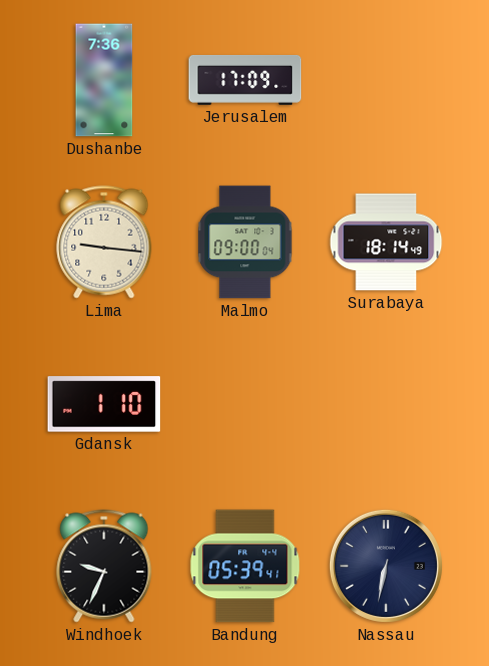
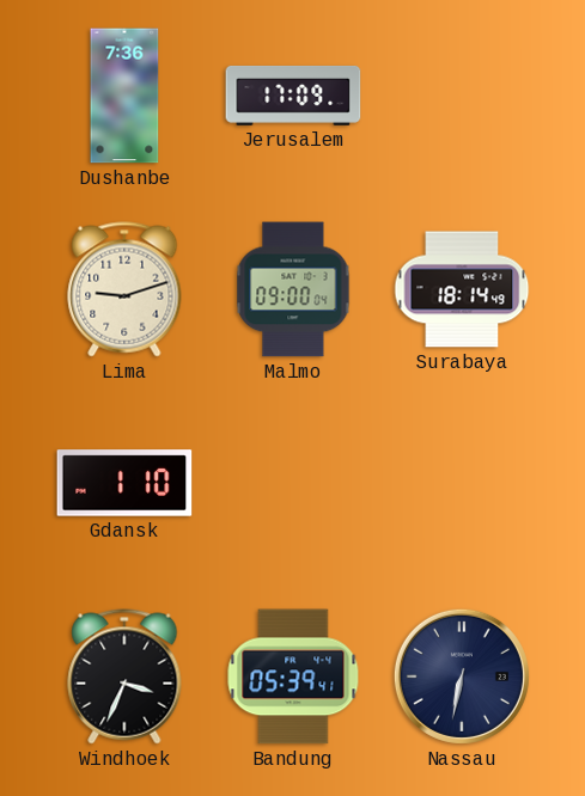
Lima: 9:16 -> 9:12 (124, 289)
Windhoek: 9:34 -> 3:34 (124, 676)
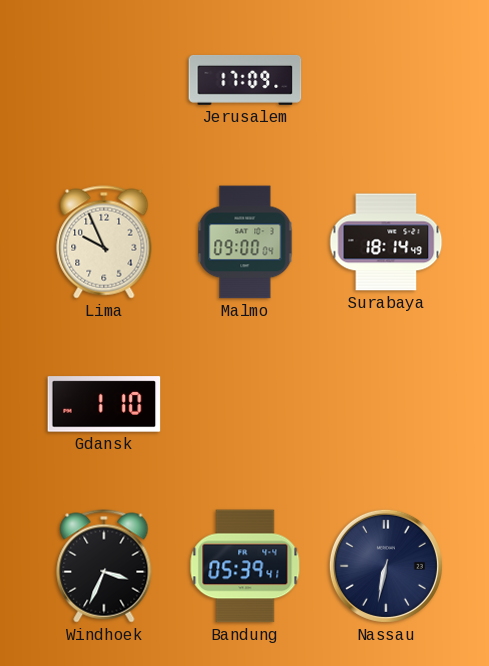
Dushanbe: 7:36 -> none (124, 96)
Lima: 9:12 -> 9:56 (104, 242)
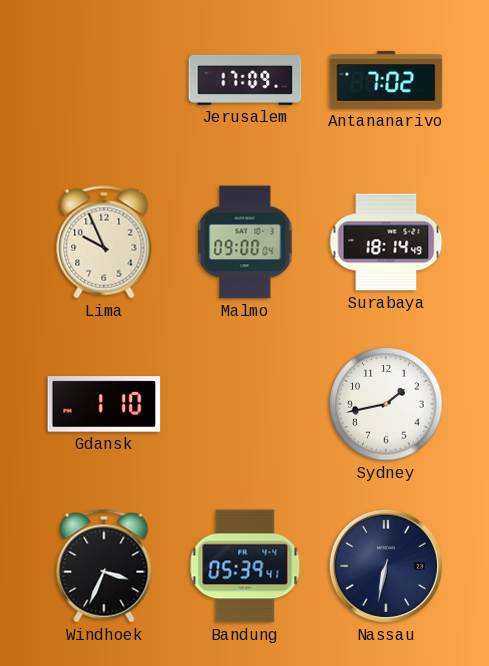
Antananarivo: none -> 7:02 (386, 80)
Sydney: none -> 1:43 (386, 404)
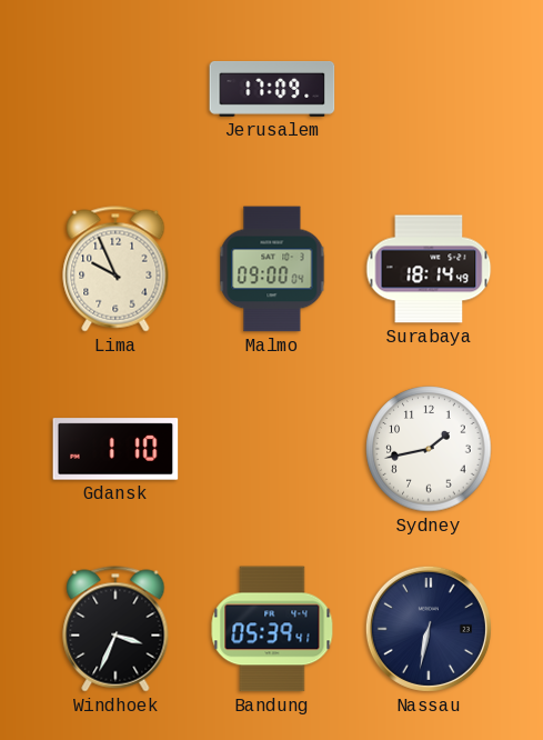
Antananarivo: 7:02 -> none (386, 80)
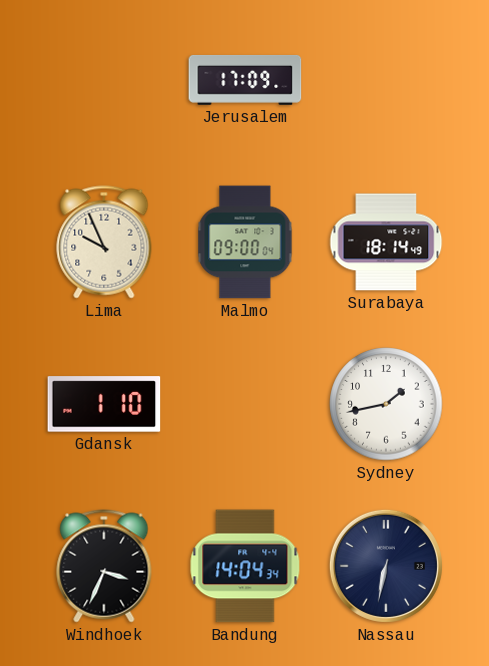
Bandung: 05:39 -> 14:04 (245, 566)
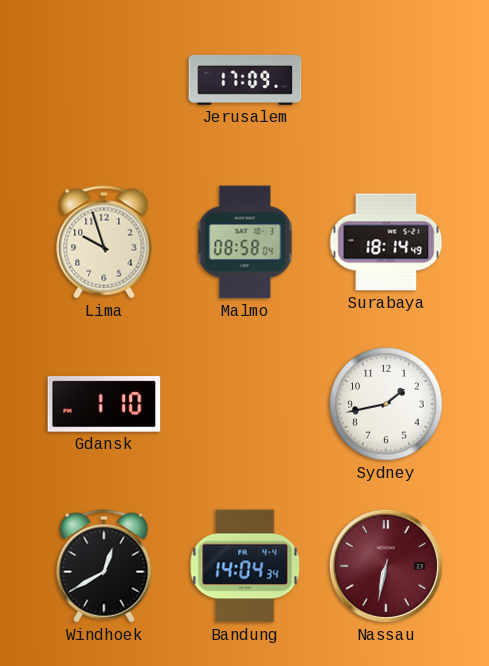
Lima: 9:56 -> 9:57 (104, 242)
Malmo: 09:00 -> 08:58 (245, 242)
Windhoek: 3:34 -> 12:40 (104, 566)
Nassau dial: navy -> burgundy (386, 566)
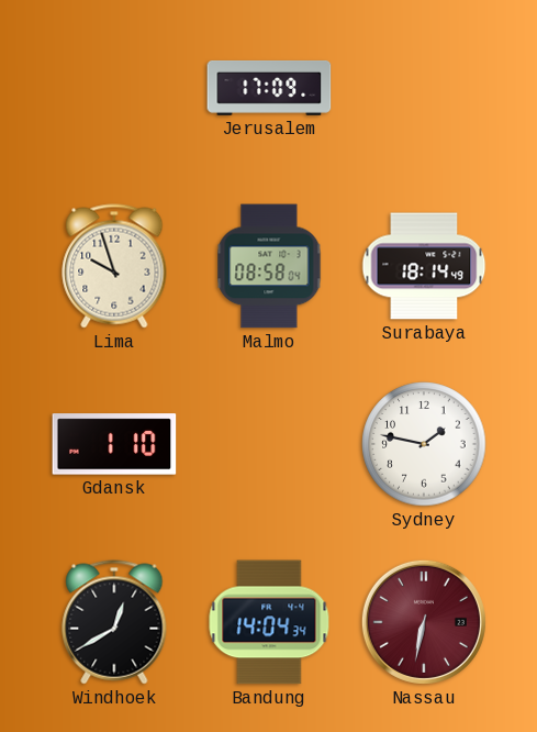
Sydney: 1:43 -> 1:47 (424, 444)
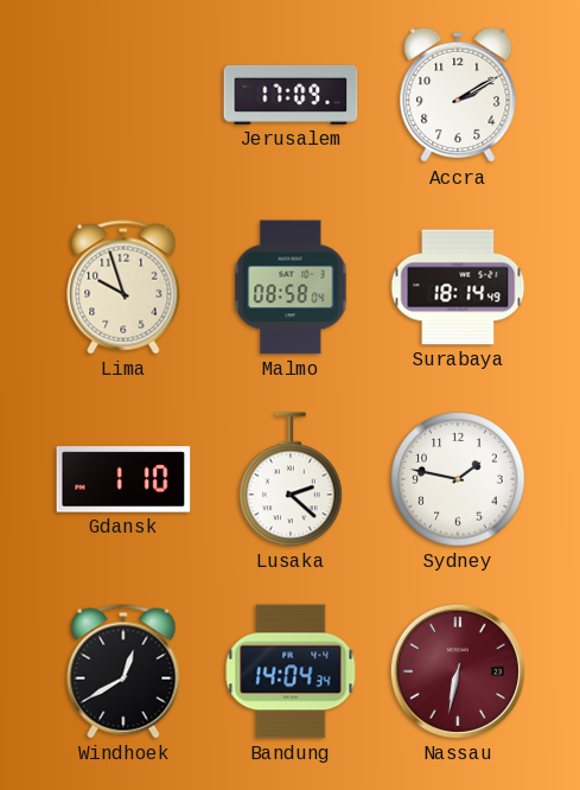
Accra: none -> 2:10 (458, 95)
Lusaka: none -> 2:22 (291, 479)
